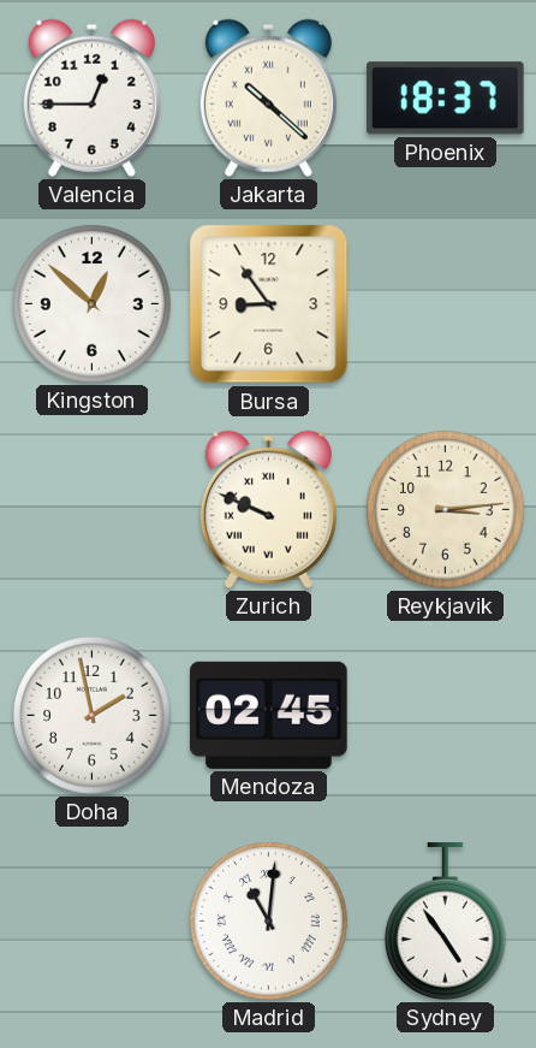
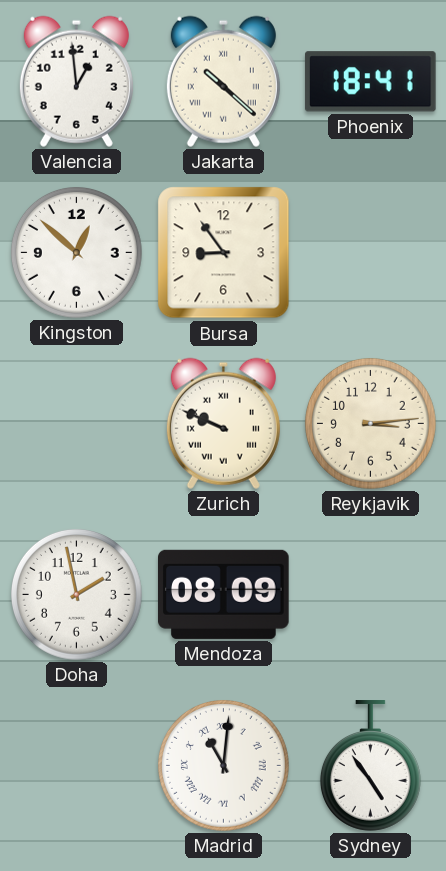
Valencia: 12:45 -> 12:59 (76, 81)
Phoenix: 18:37 -> 18:41 (370, 82)
Mendoza: 02:45 -> 08:09 (224, 594)
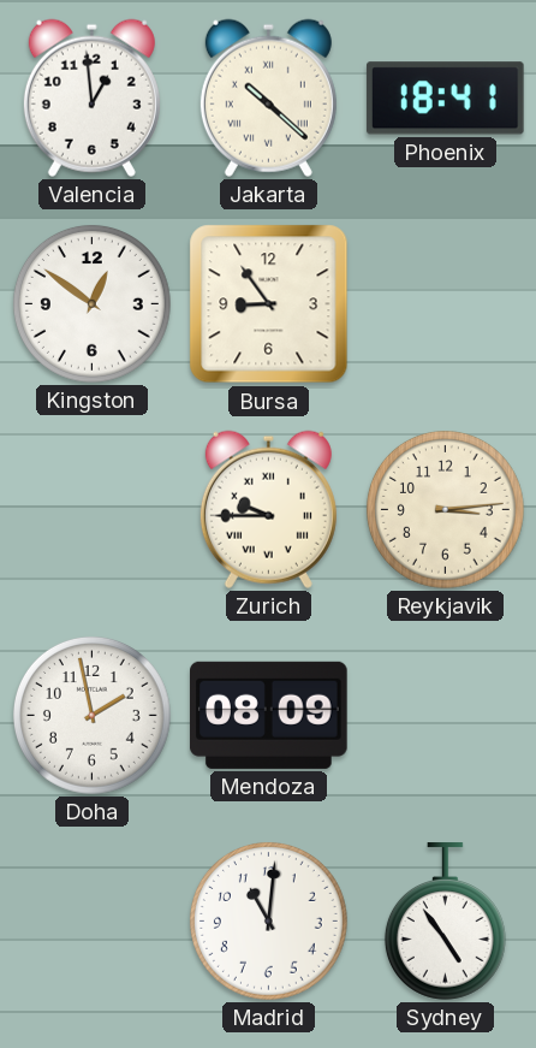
Kingston: 12:52 -> 12:51 (91, 303)
Zurich: 9:49 -> 9:45 (268, 509)
Madrid numerals: Roman -> Arabic (268, 920)
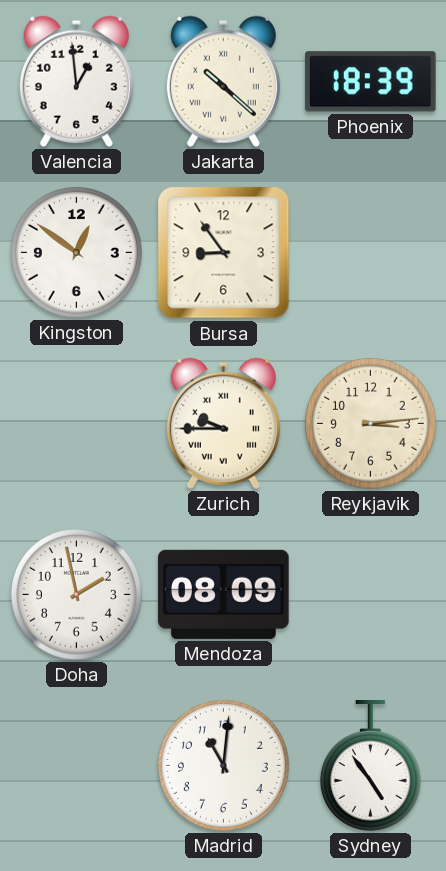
Phoenix: 18:41 -> 18:39 (370, 82)
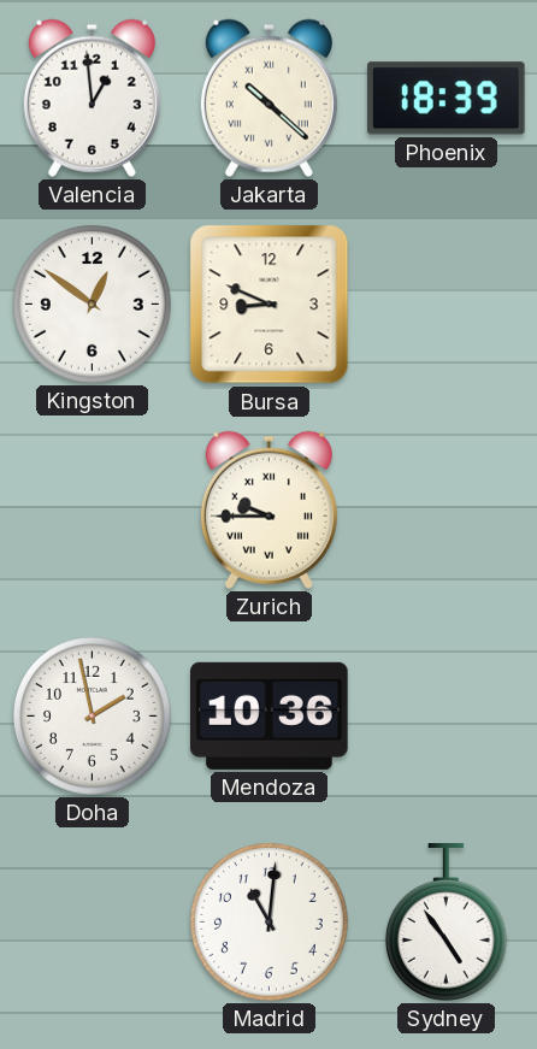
Bursa: 8:54 -> 8:49 (270, 305)
Reykjavik: 3:14 -> none (370, 423)
Mendoza: 08:09 -> 10:36 (270, 715)
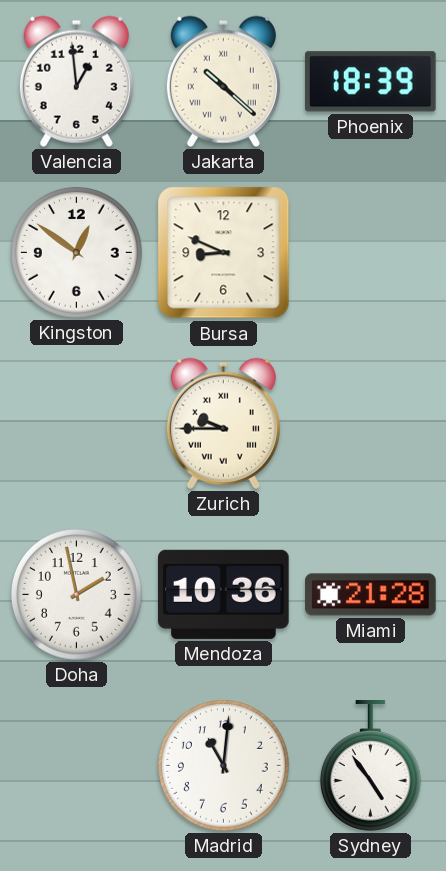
Miami: none -> 21:28 (371, 595)
